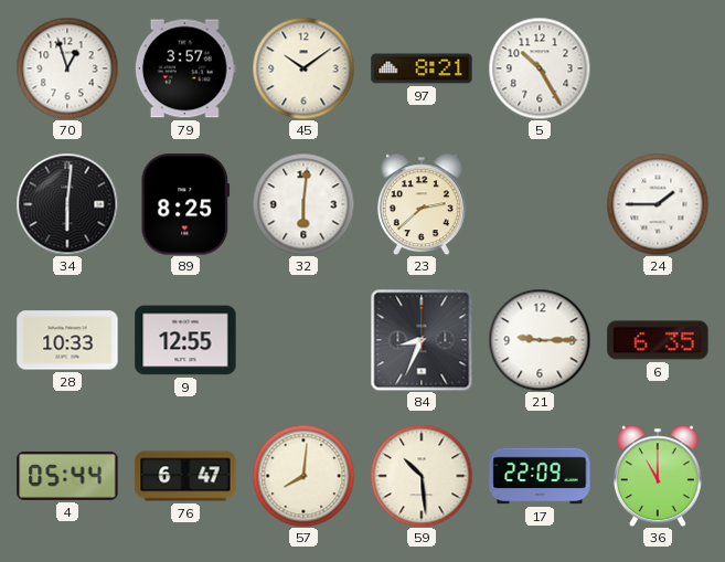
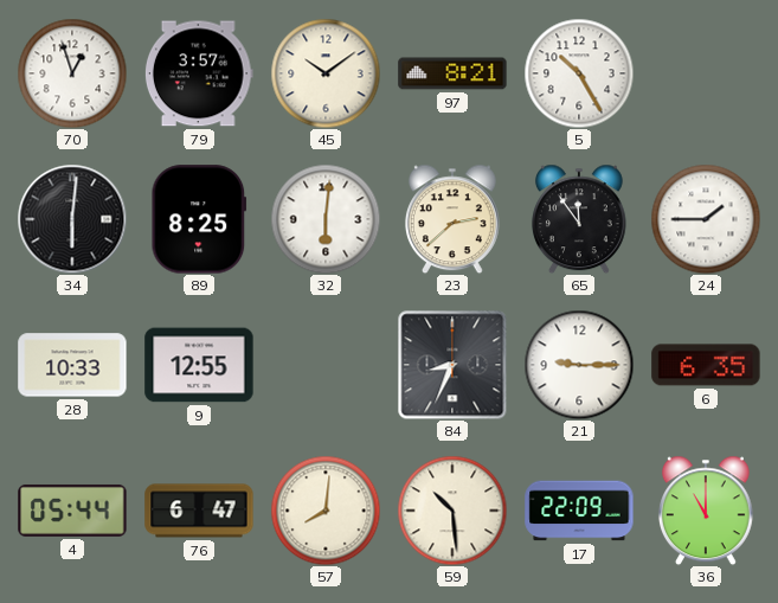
65: none -> 11:54 (579, 219)
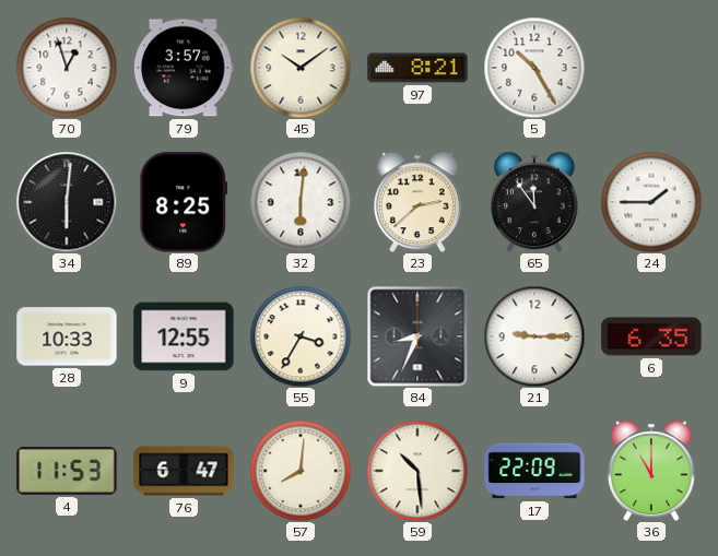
55: none -> 3:35 (301, 336)
4: 05:44 -> 11:53 (67, 471)
